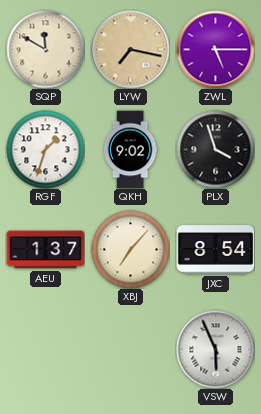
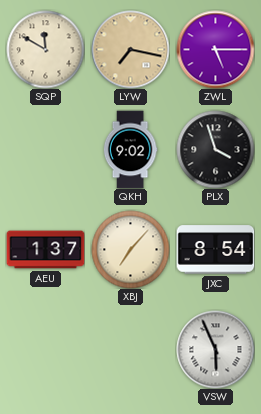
RGF: 1:33 -> none (45, 149)
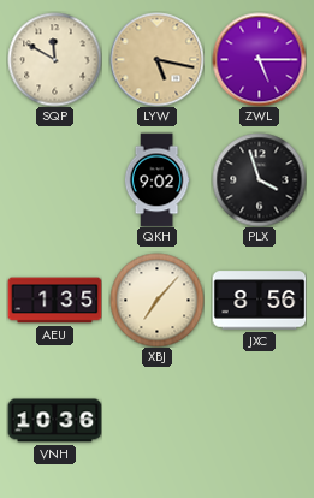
LYW: 7:17 -> 5:17 (156, 59)
AEU: 1:37 -> 1:35 (54, 301)
JXC: 8:54 -> 8:56 (259, 301)
VNH: none -> 10:36 (54, 421)
VSW: 5:56 -> none (215, 349)
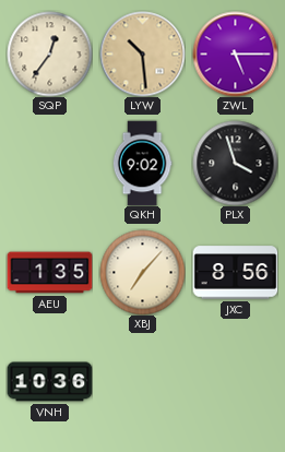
SQP: 11:50 -> 12:36 (49, 53)
LYW: 5:17 -> 10:29 (142, 53)
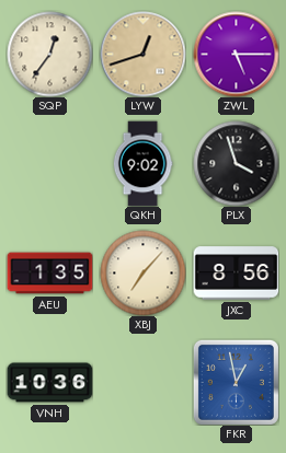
LYW: 10:29 -> 12:42 (142, 54)
FKR: none -> 12:58 (236, 382)
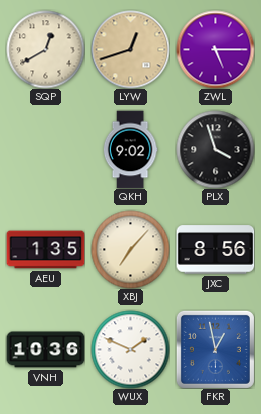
SQP: 12:36 -> 12:40 (45, 49)
WUX: none -> 1:49 (130, 349)
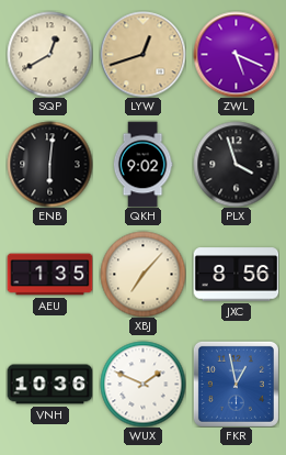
ZWL: 5:15 -> 5:19 (236, 54)
ENB: none -> 6:01 (49, 164)
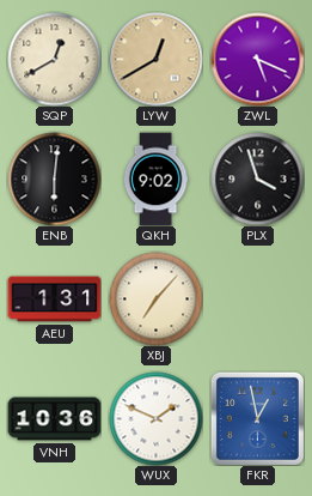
LYW: 12:42 -> 12:40 (155, 59)
AEU: 1:35 -> 1:31 (54, 300)
JXC: 8:56 -> none (236, 275)
